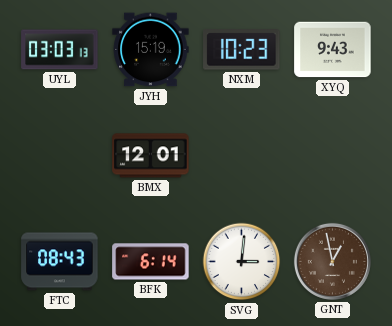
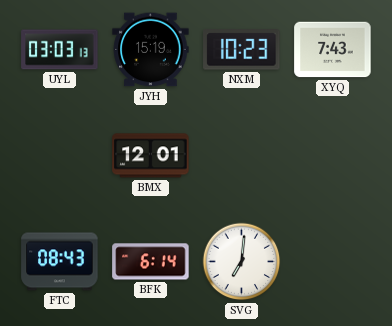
XYQ: 9:43 -> 7:43 (333, 50)
SVG: 3:01 -> 7:01 (242, 262)
GNT: 12:58 -> none (332, 261)
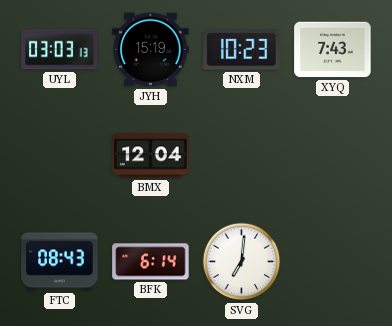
BMX: 12:01 -> 12:04 (151, 156)
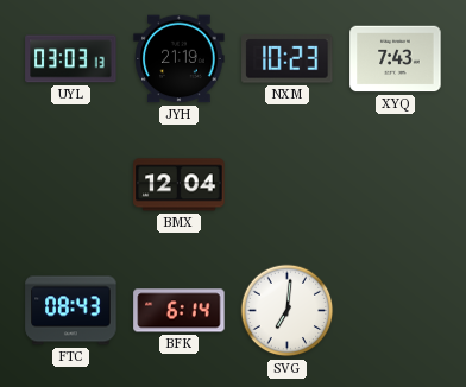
JYH: 15:19 -> 21:19 (180, 59)
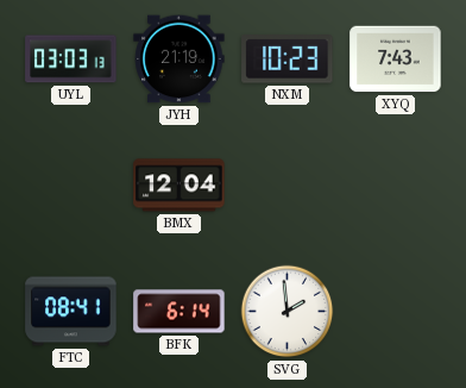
FTC: 08:43 -> 08:41 (71, 312)
SVG: 7:01 -> 1:59 (288, 312)
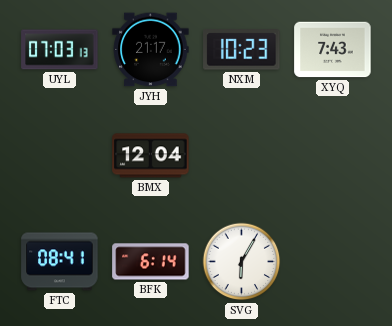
UYL: 03:03 -> 07:03 (60, 50)
JYH: 21:19 -> 21:17 (151, 50)
SVG: 1:59 -> 6:05 (242, 262)
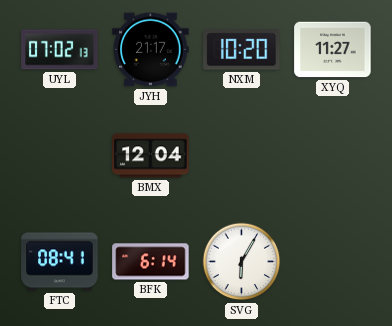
UYL: 07:03 -> 07:02 (60, 50)
NXM: 10:23 -> 10:20 (242, 50)
XYQ: 7:43 -> 11:27 (333, 50)
